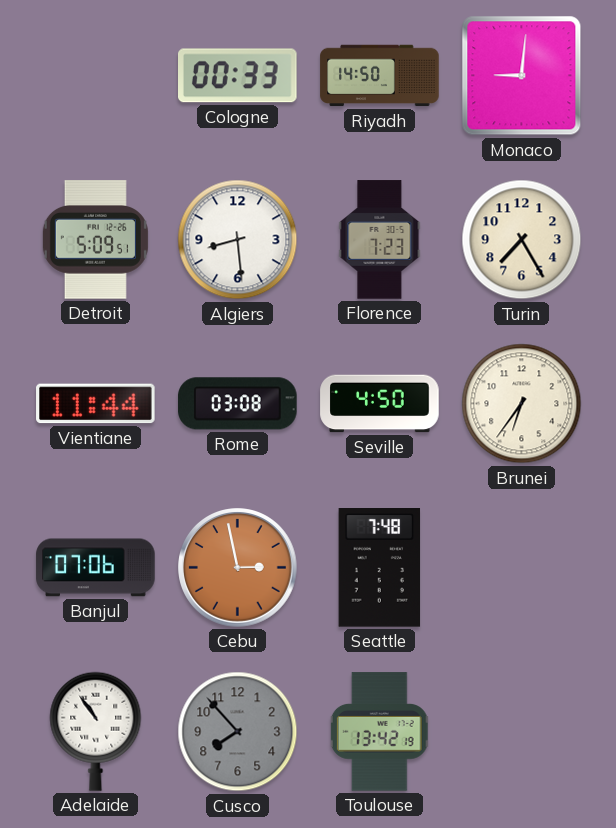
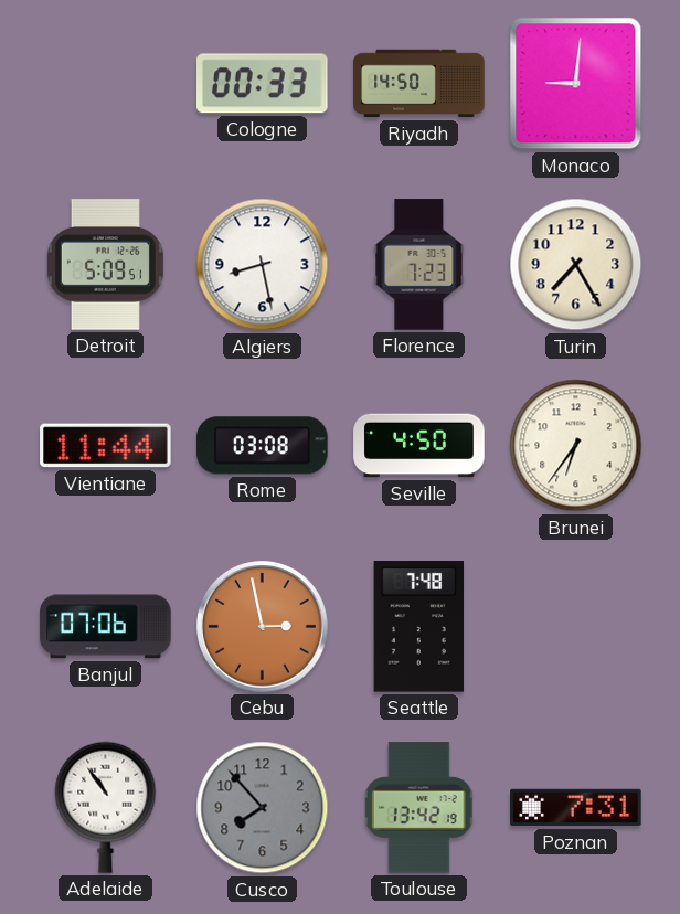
Algiers: 8:29 -> 8:28 (263, 265)
Poznan: none -> 7:31 (576, 808)
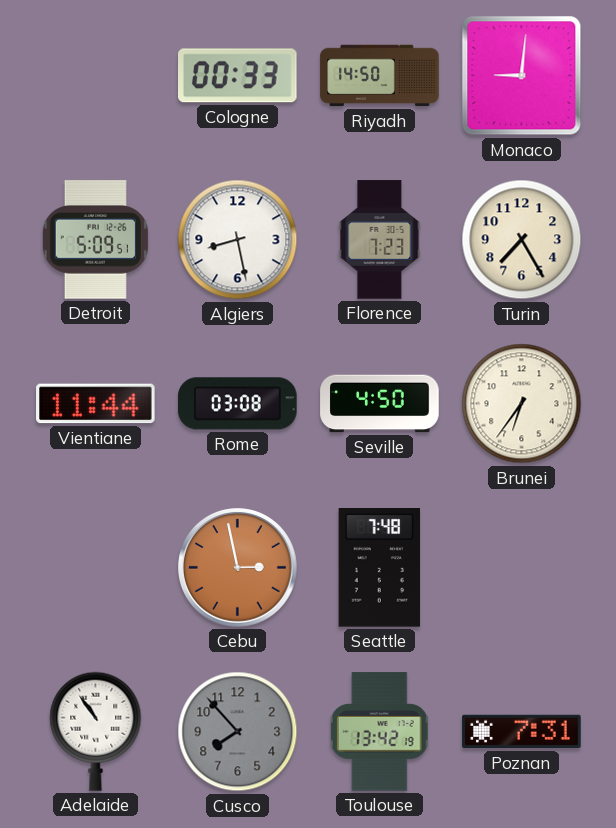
Banjul: 07:06 -> none (106, 627)
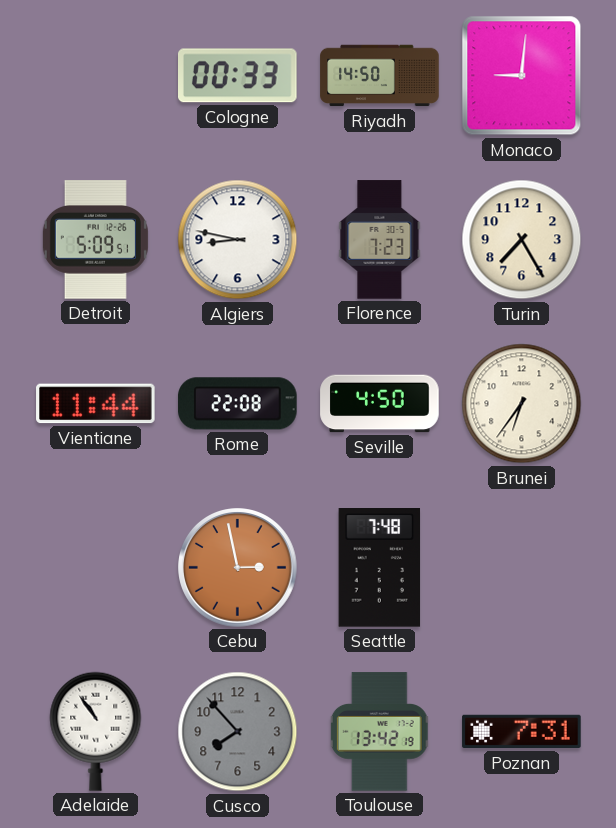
Algiers: 8:28 -> 8:47 (238, 240)
Rome: 03:08 -> 22:08 (238, 404)
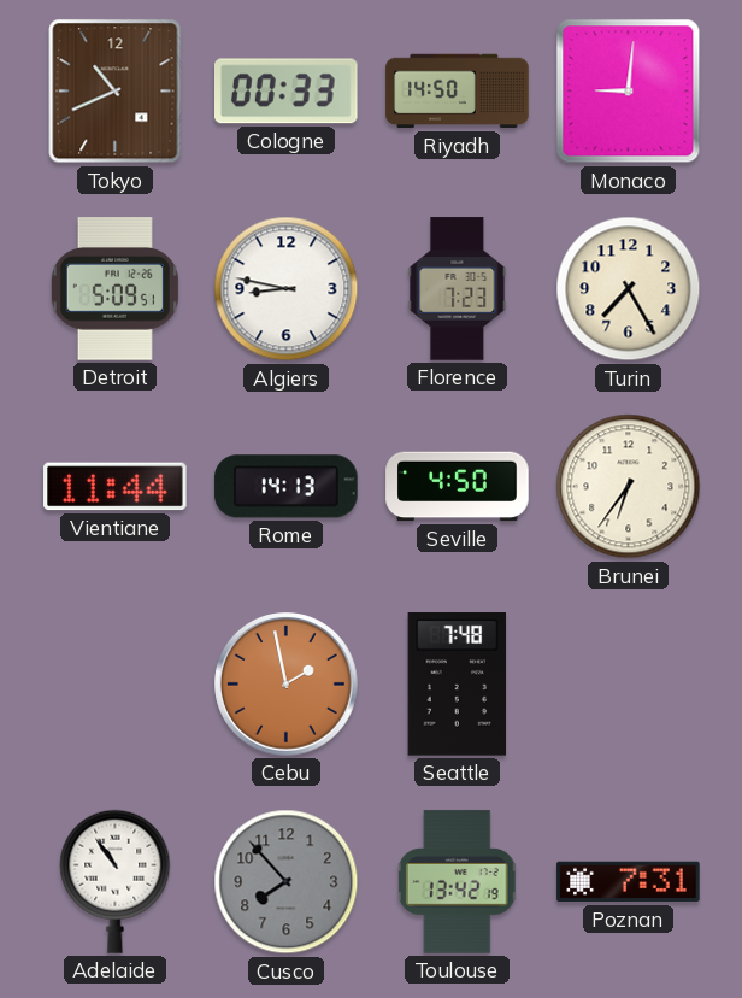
Tokyo: none -> 10:41 (116, 92)
Rome: 22:08 -> 14:13 (287, 487)
Cebu: 2:58 -> 1:58 (287, 685)
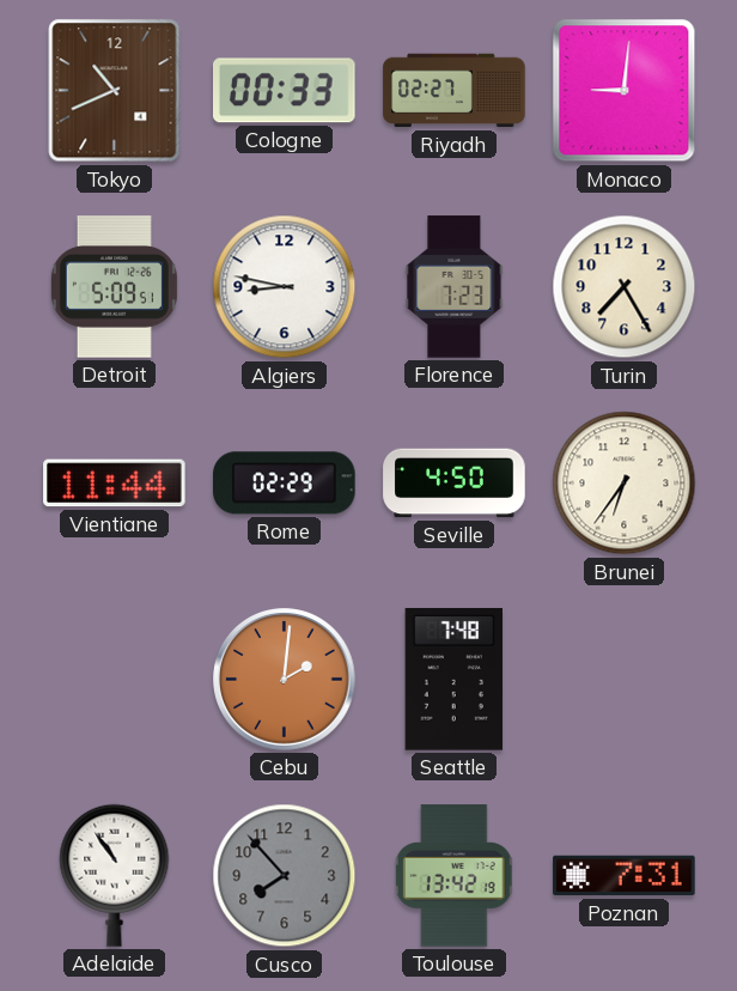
Riyadh: 14:50 -> 02:27 (455, 91)
Rome: 14:13 -> 02:29 (285, 484)
Cebu: 1:58 -> 2:01 (285, 680)
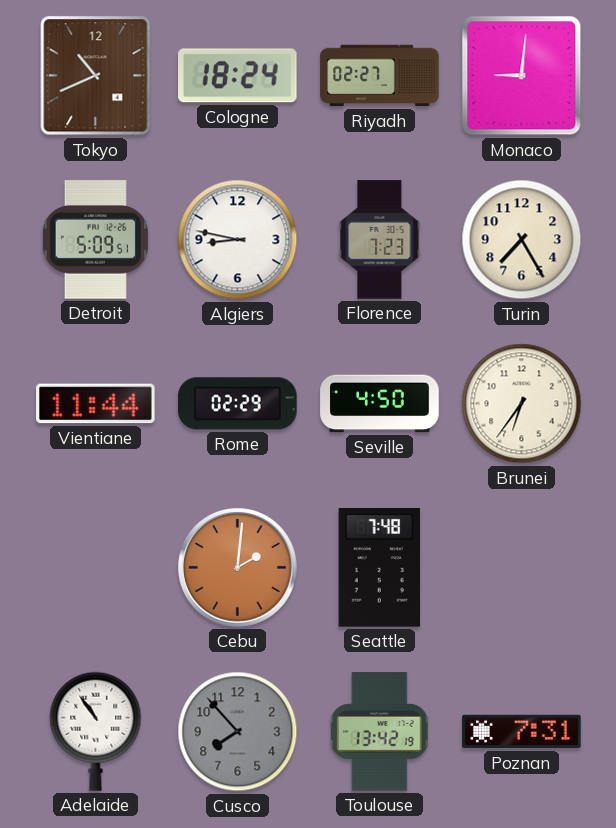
Cologne: 00:33 -> 18:24 (238, 76)
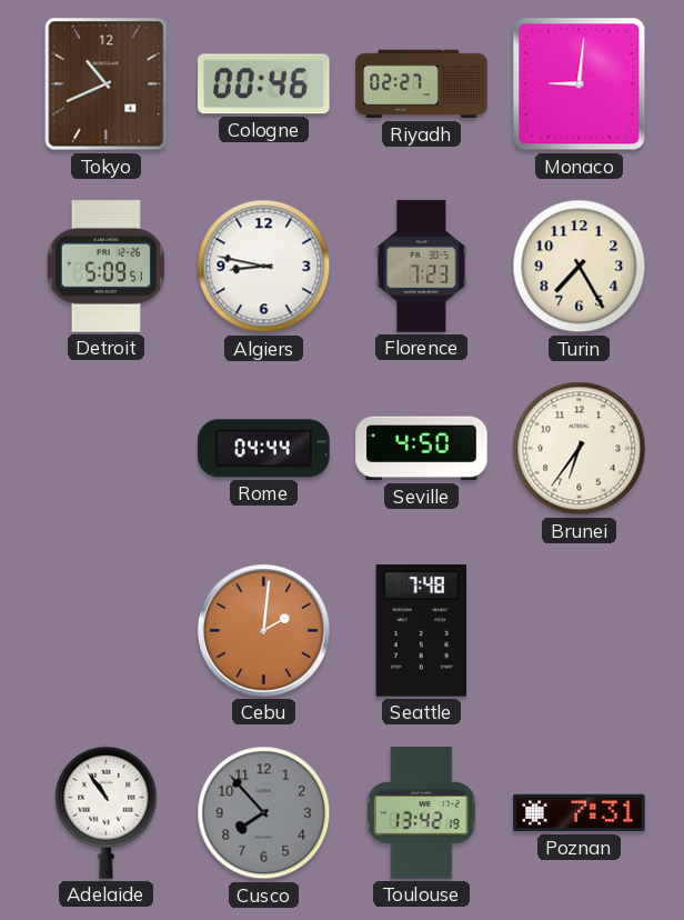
Cologne: 18:24 -> 00:46 (264, 84)
Vientiane: 11:44 -> none (96, 404)
Rome: 02:29 -> 04:44 (264, 449)
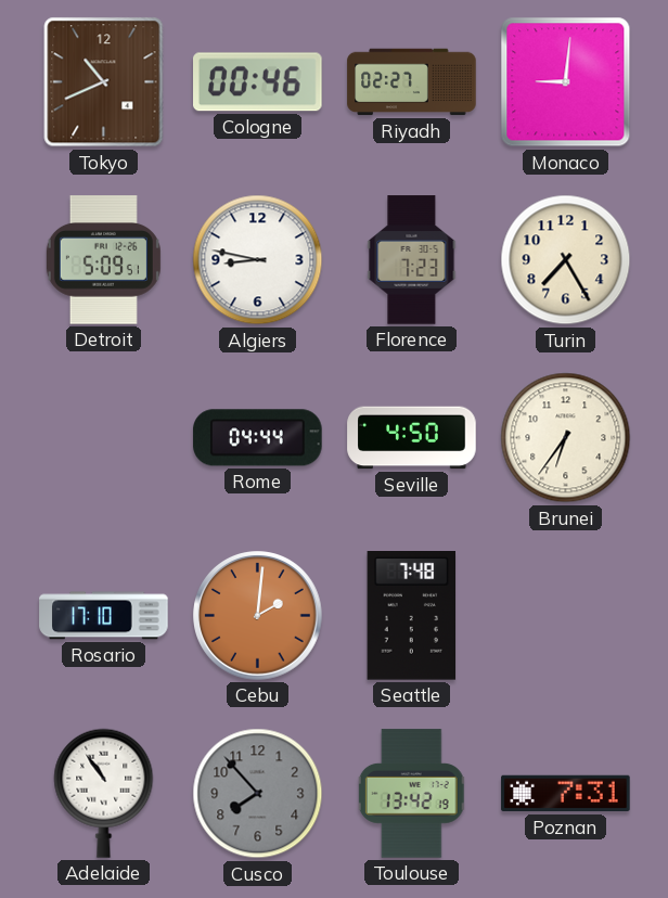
Rosario: none -> 17:10 (104, 616)
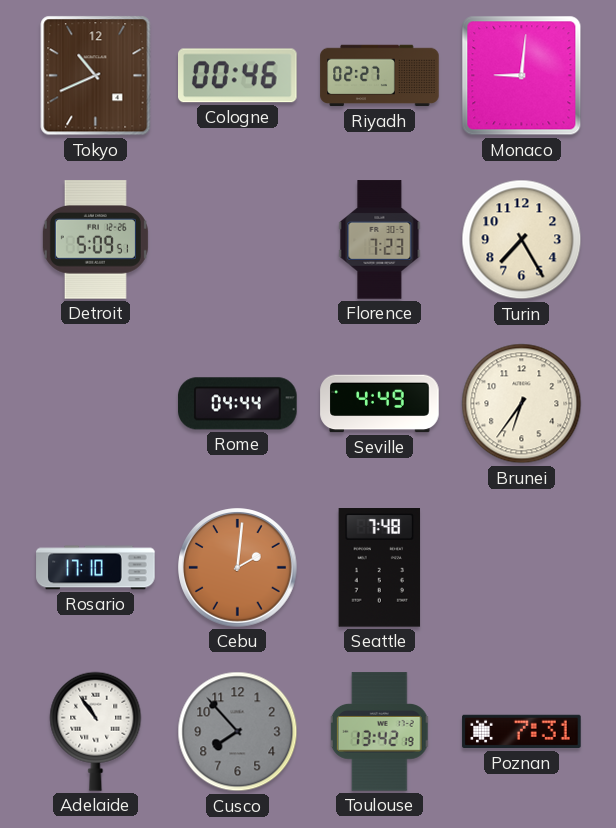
Algiers: 8:47 -> none (258, 260)
Seville: 4:50 -> 4:49 (380, 404)
